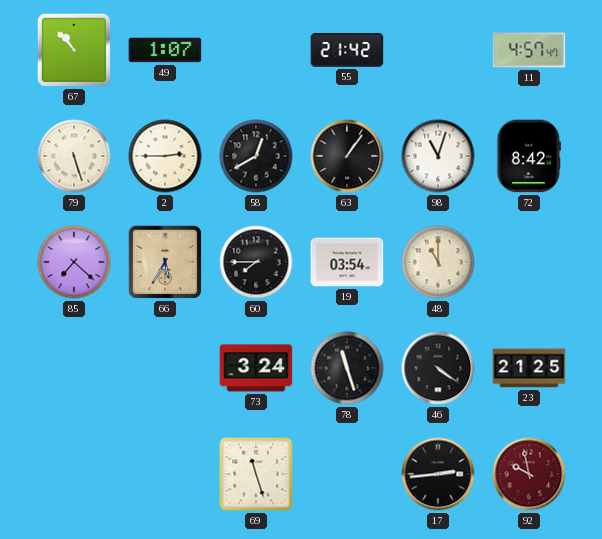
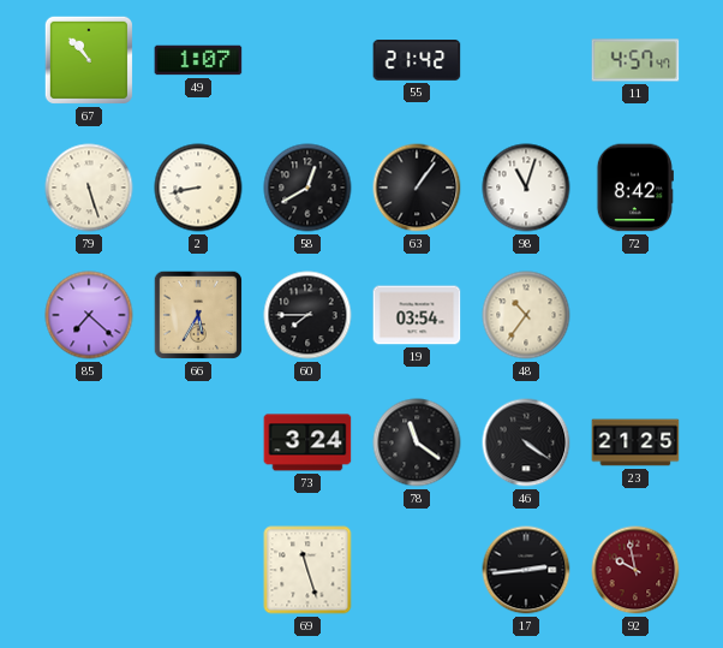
2: 2:45 -> 8:43 (198, 188)
48: 11:00 -> 10:36 (526, 315)
78: 11:27 -> 11:21 (417, 442)
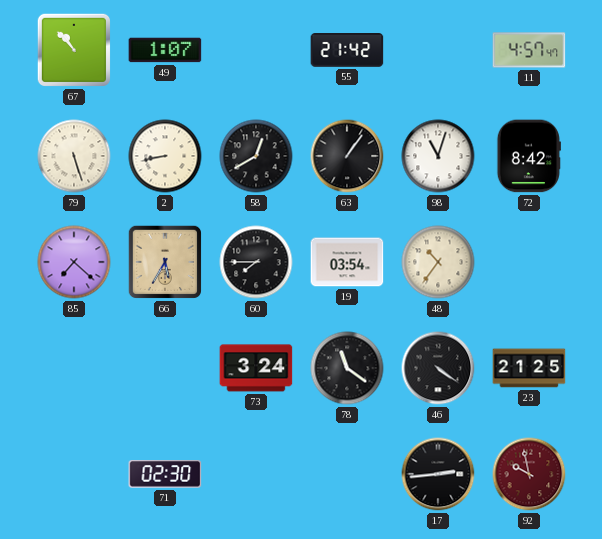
71: none -> 02:30 (165, 474)
69: 11:27 -> none (307, 570)
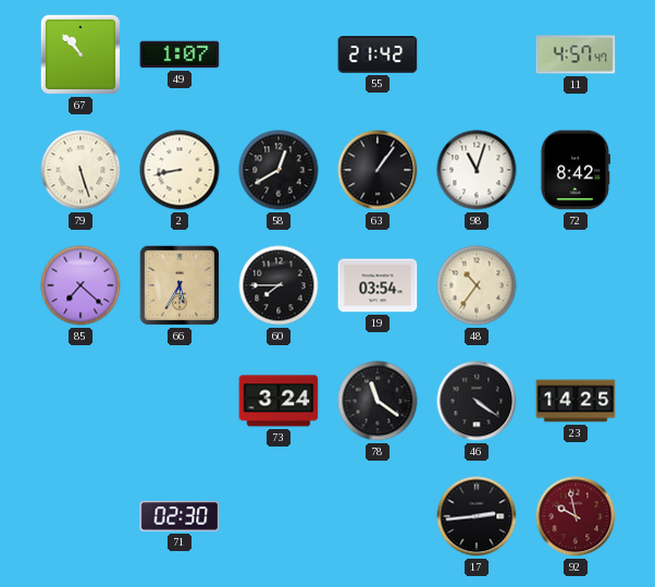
23: 21:25 -> 14:25 (576, 401)
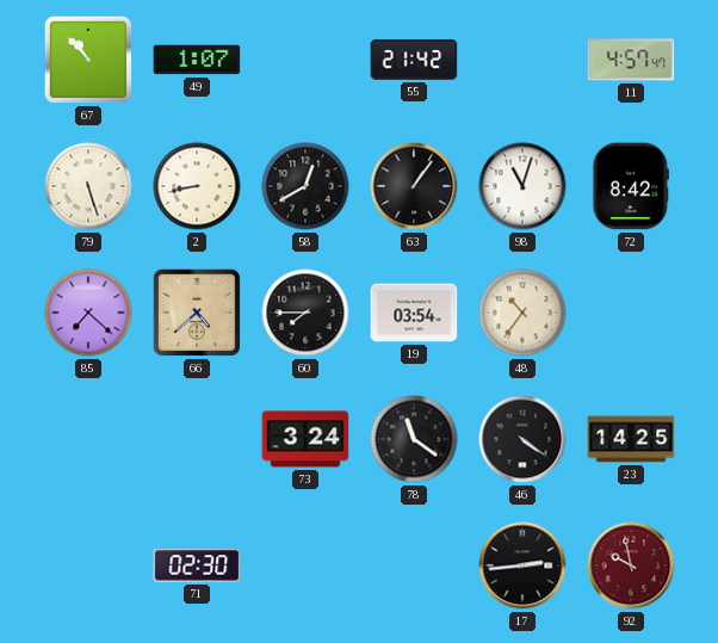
66: 5:35 -> 4:38 (197, 313)
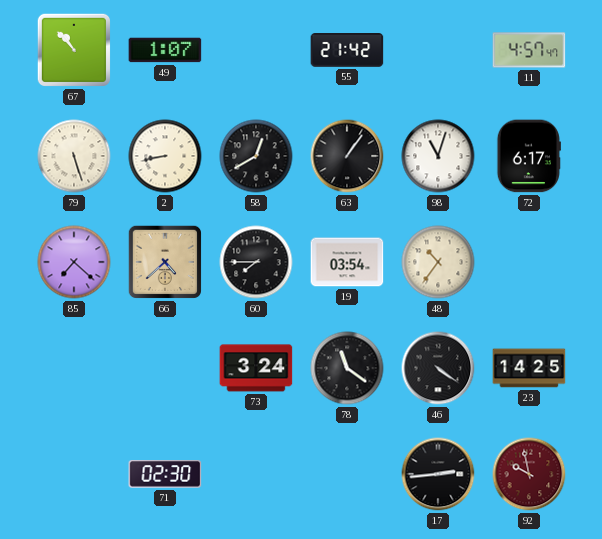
72: 8:42 -> 6:17 (529, 156)
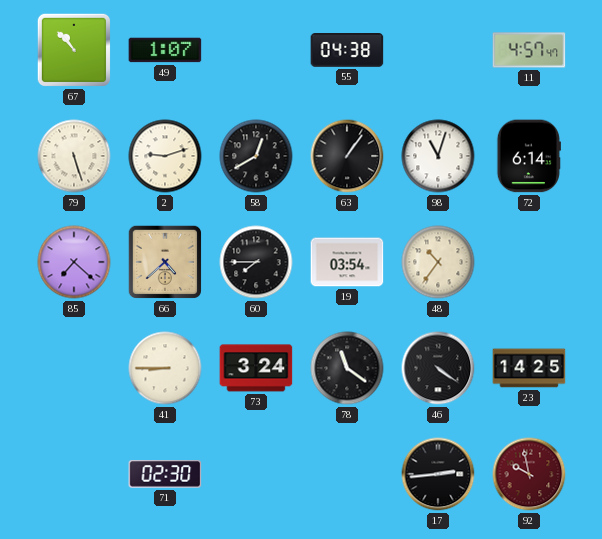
55: 21:42 -> 04:38 (347, 51)
2: 8:43 -> 9:12 (165, 156)
72: 6:17 -> 6:14 (529, 156)
41: none -> 8:45 (165, 368)
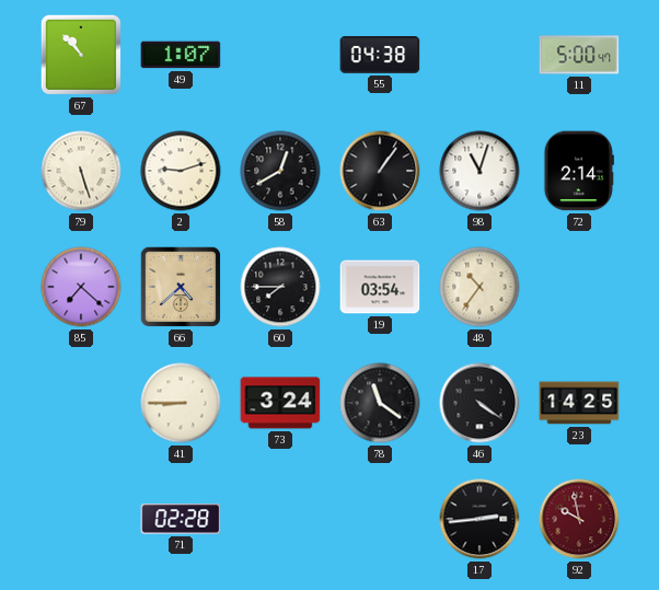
11: 4:57 -> 5:00 (579, 55)
72: 6:14 -> 2:14 (579, 171)
71: 02:30 -> 02:28 (181, 519)
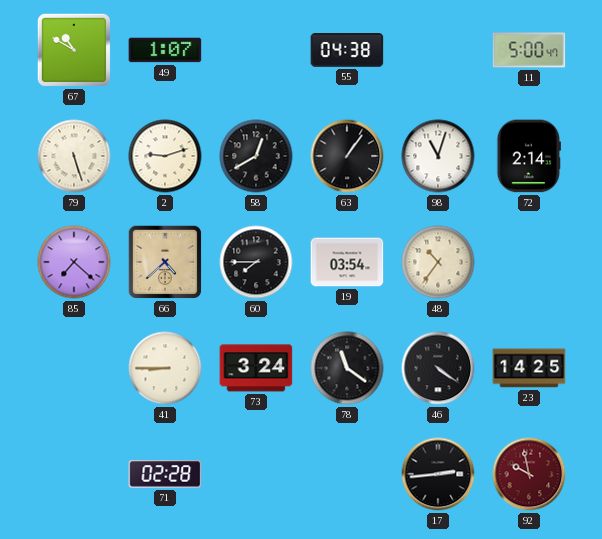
67: 10:53 -> 10:50 (74, 50)
